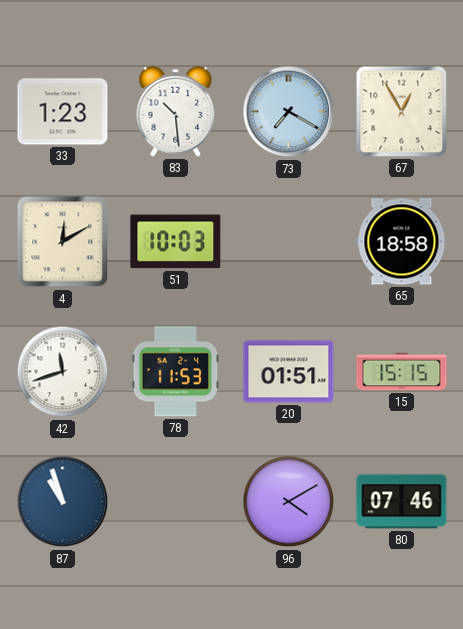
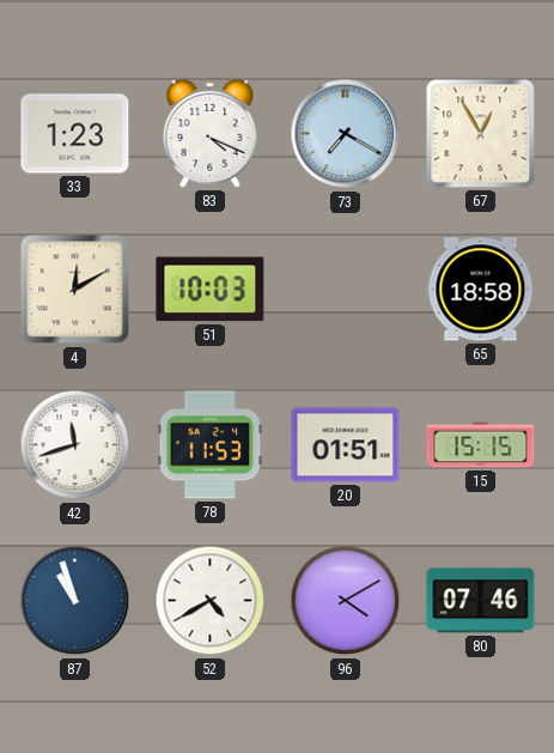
83: 10:29 -> 4:19 (211, 133)
52: none -> 4:40 (211, 601)
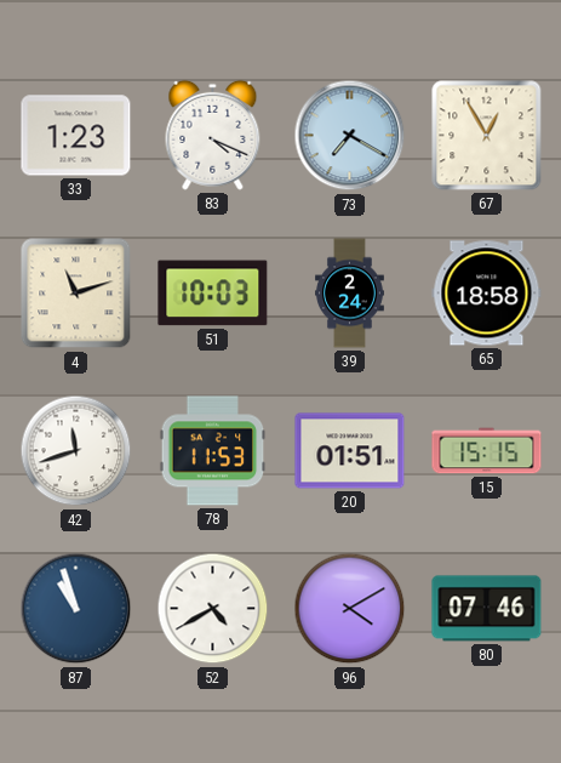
4: 12:10 -> 11:12 (76, 294)
39: none -> 2:24 (350, 294)
